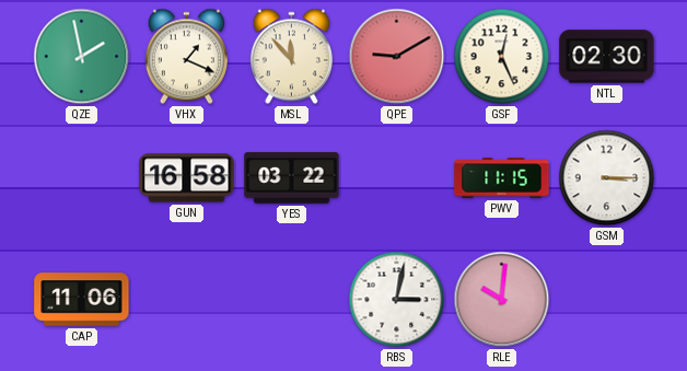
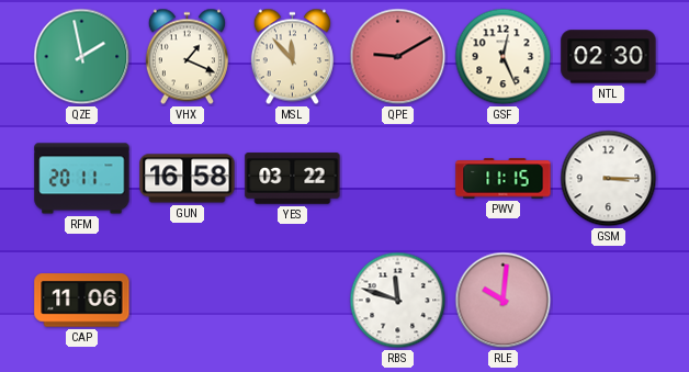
RFM: none -> 20:11 (82, 179)
RBS: 3:02 -> 11:48 (398, 301)
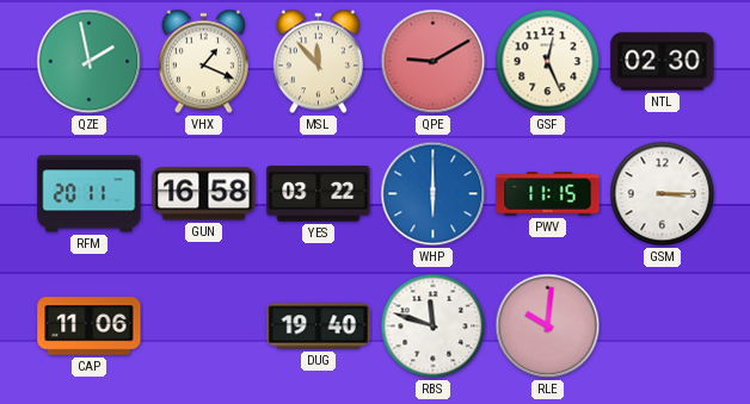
WHP: none -> 6:00 (434, 194)
DUG: none -> 19:40 (319, 327)
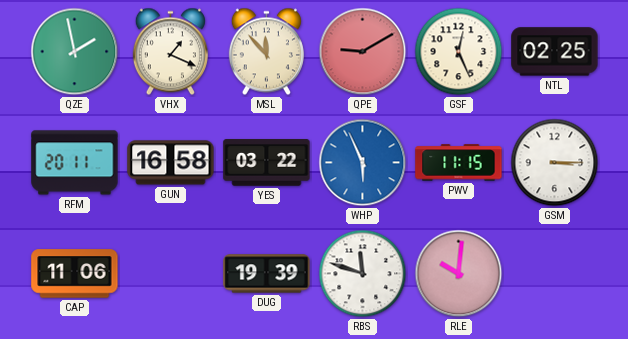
NTL: 02:30 -> 02:25 (555, 52)
WHP: 6:00 -> 5:56 (363, 163)
DUG: 19:40 -> 19:39 (267, 274)
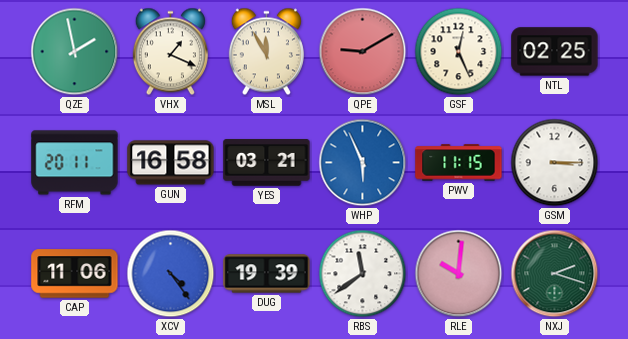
MSL: 11:53 -> 11:55 (266, 52)
YES: 03:22 -> 03:21 (267, 163)
XCV: none -> 4:24 (171, 274)
RBS: 11:48 -> 11:39 (363, 274)
NXJ: none -> 2:18 (555, 274)
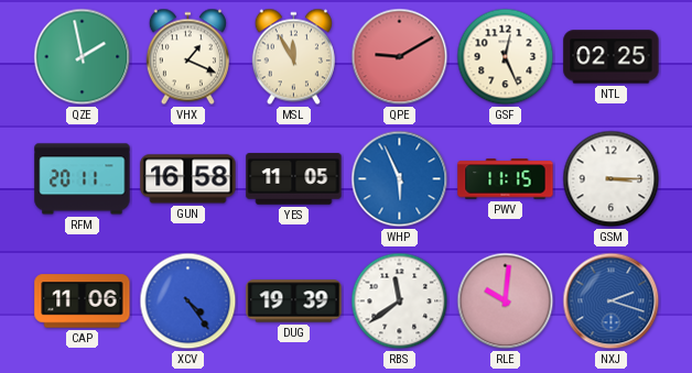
YES: 03:21 -> 11:05 (294, 179)
NXJ dial: green -> blue (612, 301)
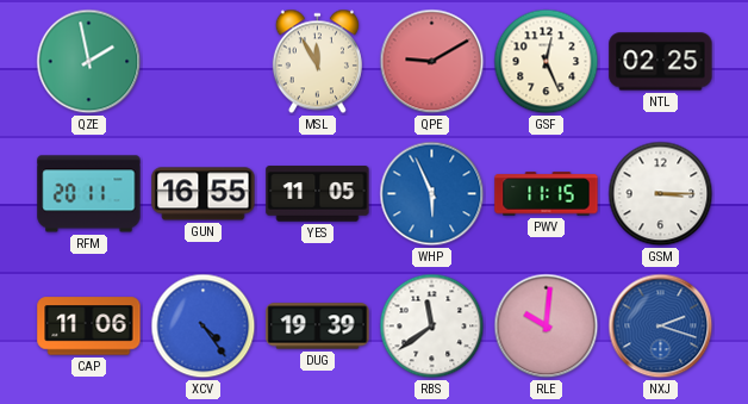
VHX: 1:19 -> none (187, 57)
GUN: 16:58 -> 16:55 (204, 194)
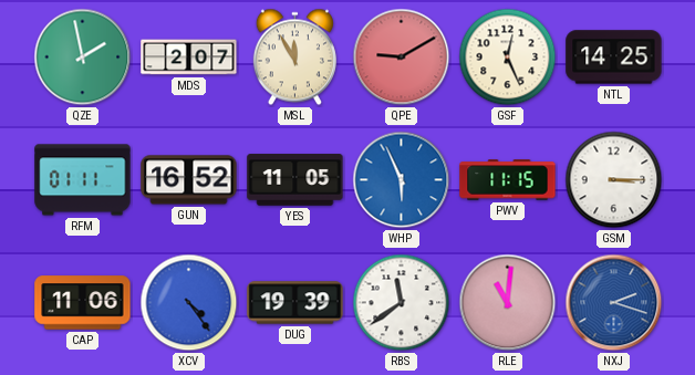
MDS: none -> 2:07 (189, 58)
NTL: 02:25 -> 14:25 (614, 58)
RFM: 20:11 -> 01:11 (83, 180)
GUN: 16:55 -> 16:52 (189, 180)
RLE: 10:01 -> 11:01 (508, 303)
